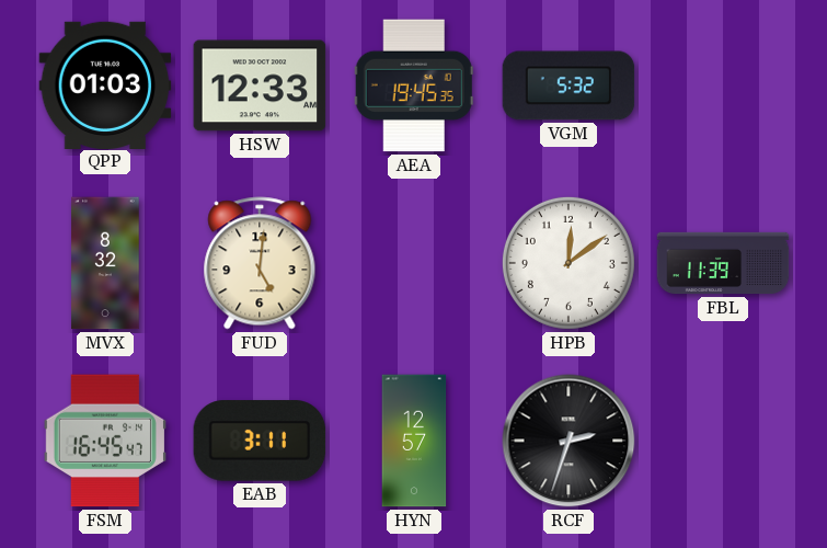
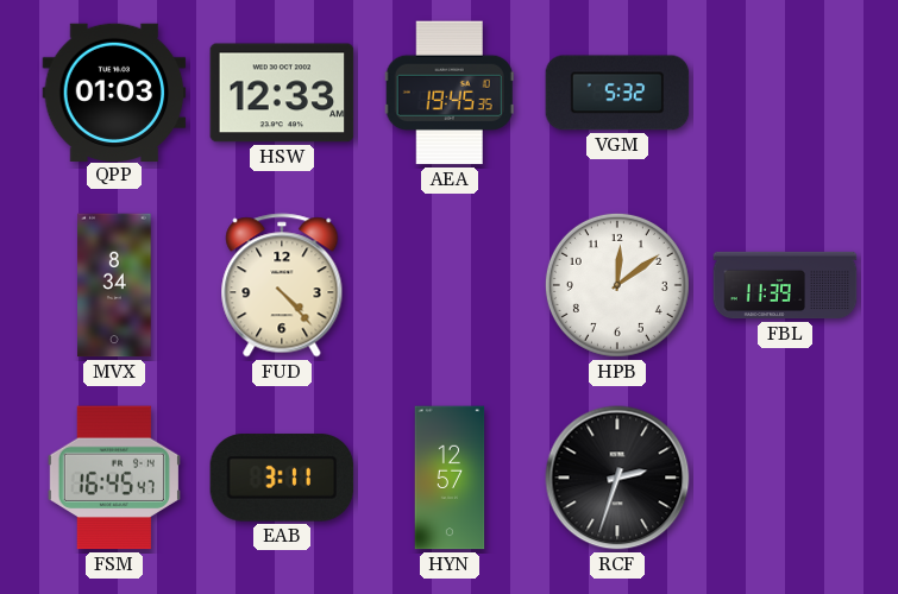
MVX: 8:32 -> 8:34 (114, 285)
FUD: 5:01 -> 4:23 (282, 285)
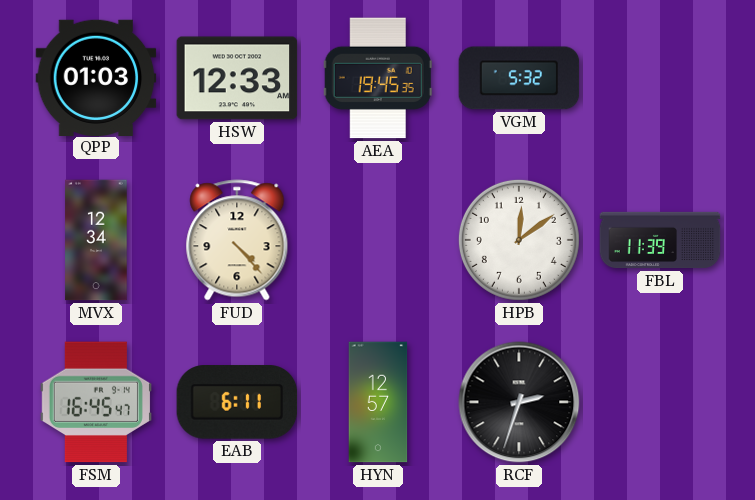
MVX: 8:34 -> 12:34 (96, 240)
EAB: 3:11 -> 6:11 (237, 402)
